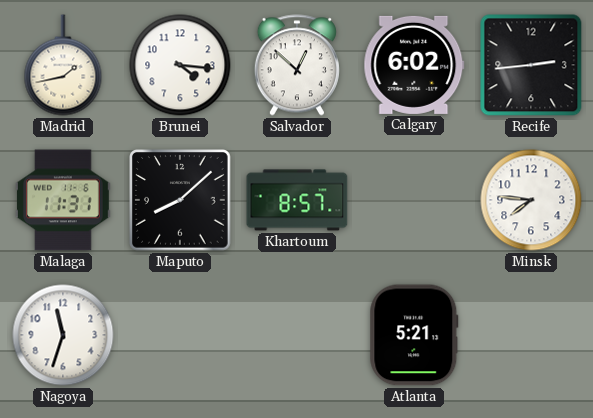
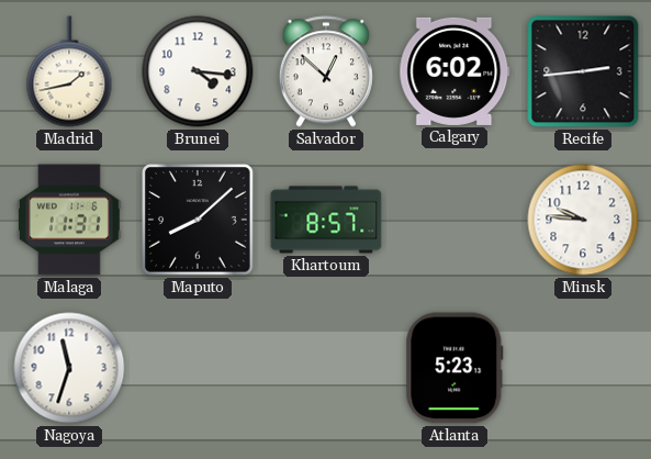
Minsk: 7:46 -> 9:46 (583, 220)
Atlanta: 5:21 -> 5:23 (454, 368)
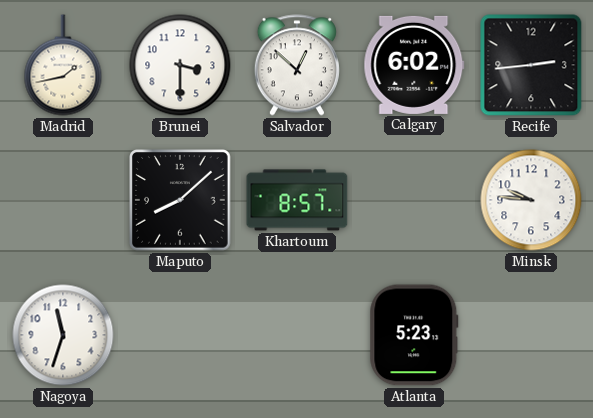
Brunei: 4:16 -> 3:30 (180, 65)
Malaga: 11:31 -> none (69, 220)
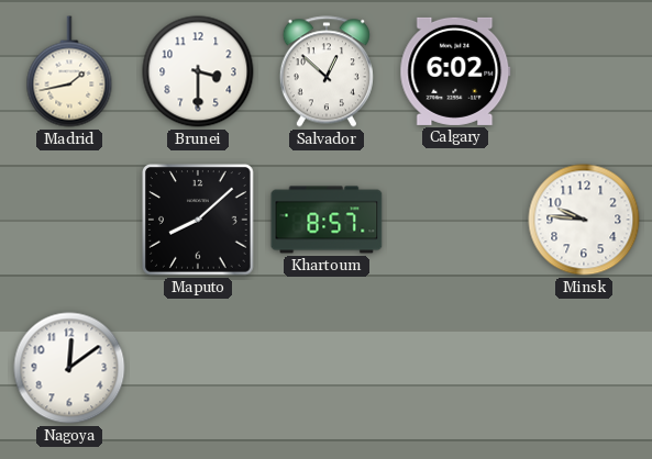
Recife: 2:44 -> none (531, 65)
Nagoya: 11:33 -> 12:09 (69, 368)
Atlanta: 5:23 -> none (414, 335)
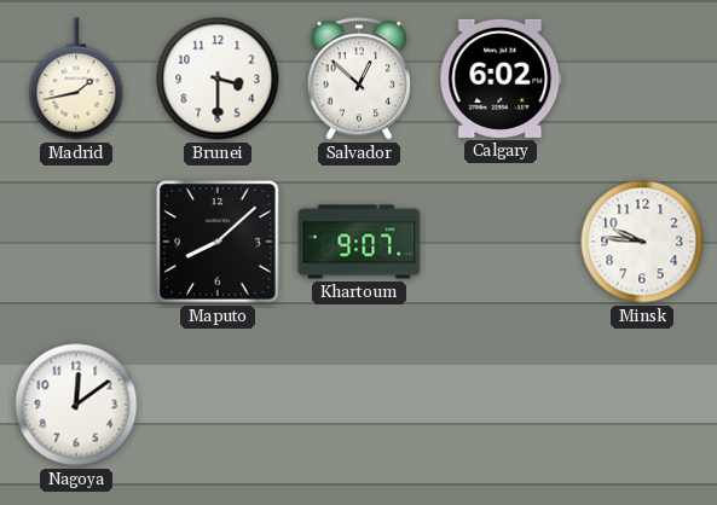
Khartoum: 8:57 -> 9:07 (359, 242)
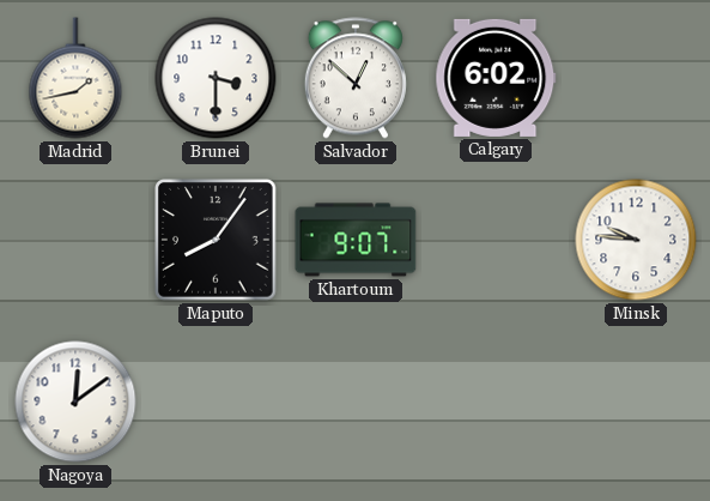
Maputo: 8:08 -> 8:06 (217, 241)
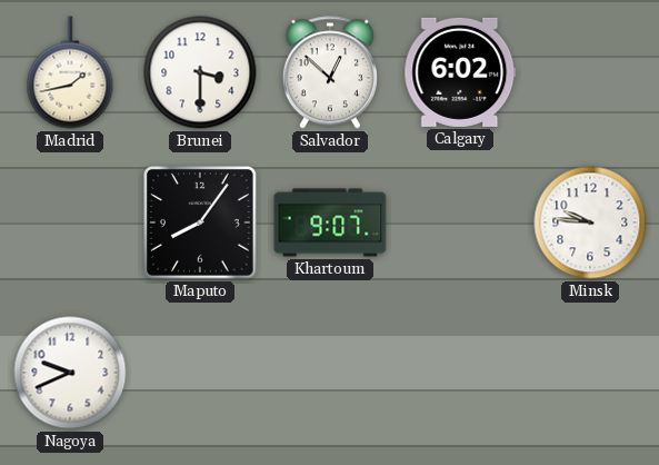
Nagoya: 12:09 -> 9:41 (70, 373)
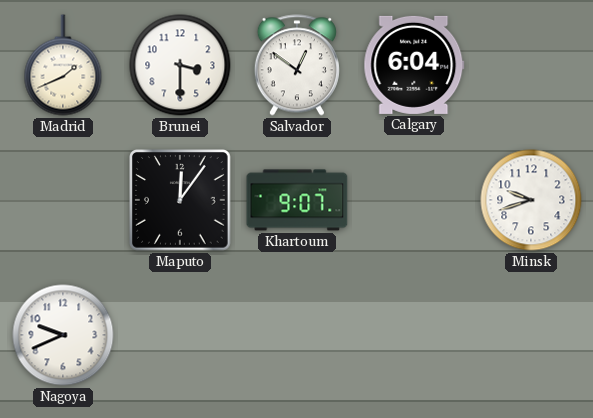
Madrid: 1:43 -> 1:41 (63, 65)
Salvador: 12:52 -> 12:51 (297, 65)
Calgary: 6:02 -> 6:04 (414, 65)
Maputo: 8:06 -> 12:06 (181, 201)
Minsk: 9:46 -> 9:42 (531, 200)
